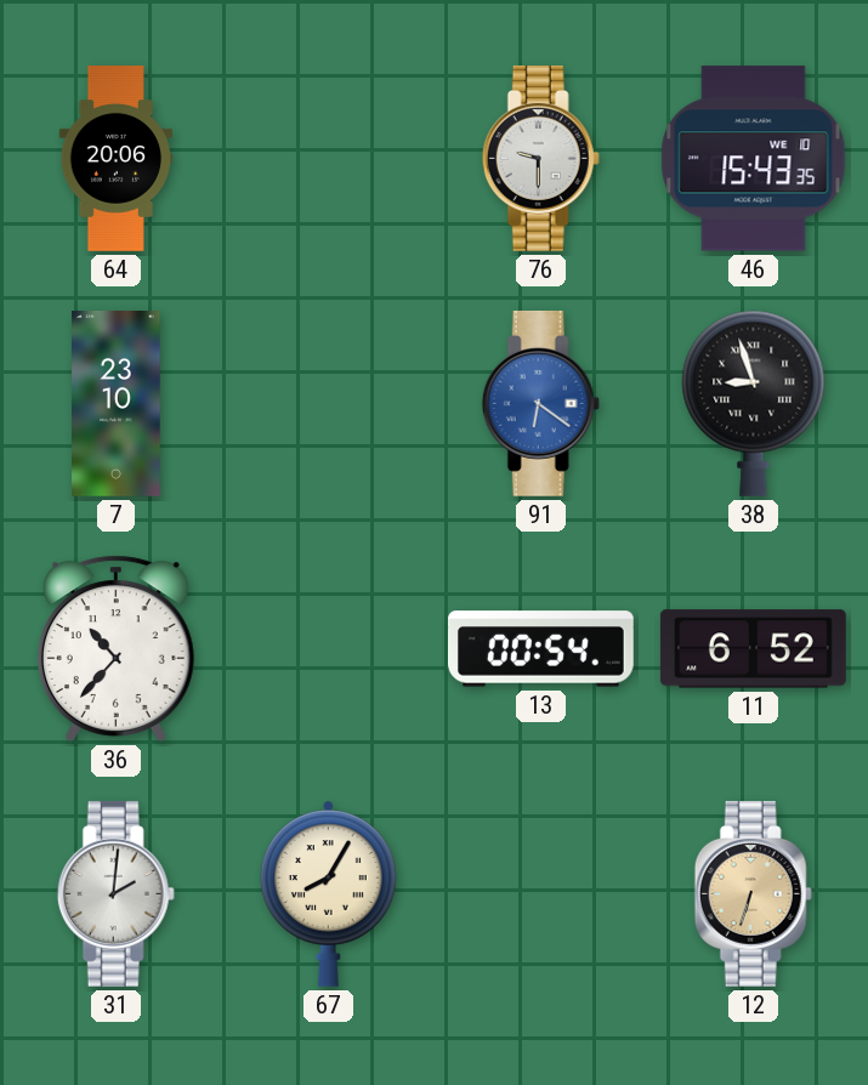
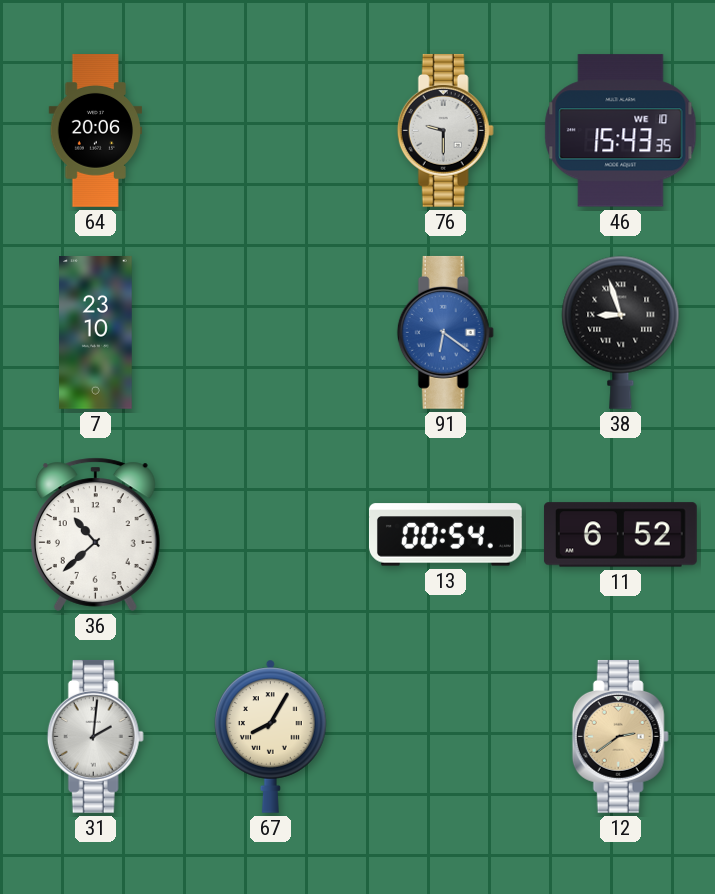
36: 10:37 -> 10:38 (95, 534)
12: 6:33 -> 2:39 (620, 736)
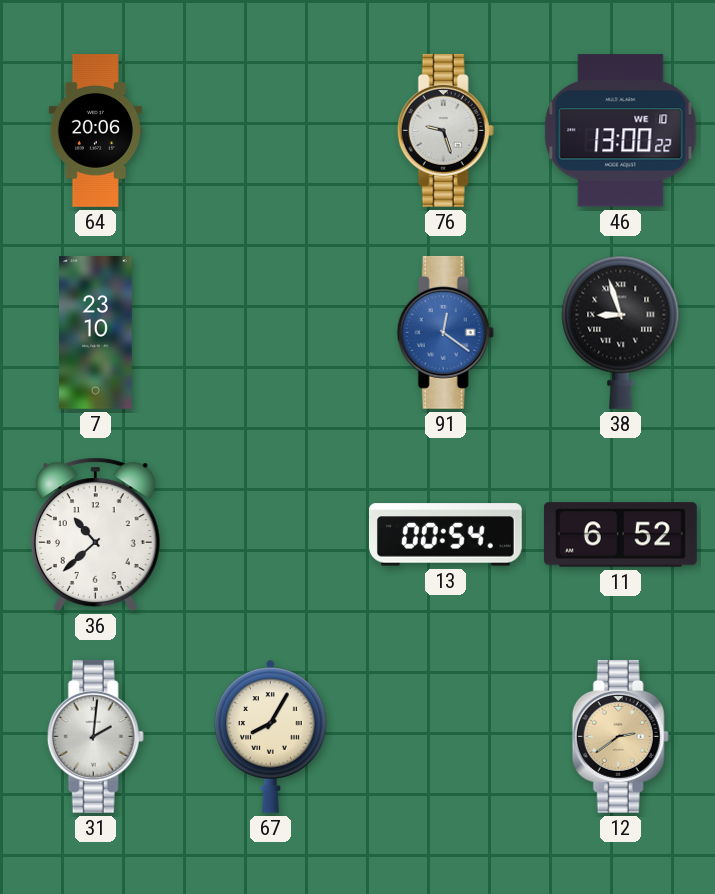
76: 9:30 -> 9:27 (445, 130)
46: 15:43 -> 13:00 (621, 131)
91: 6:21 -> 12:21 (445, 332)
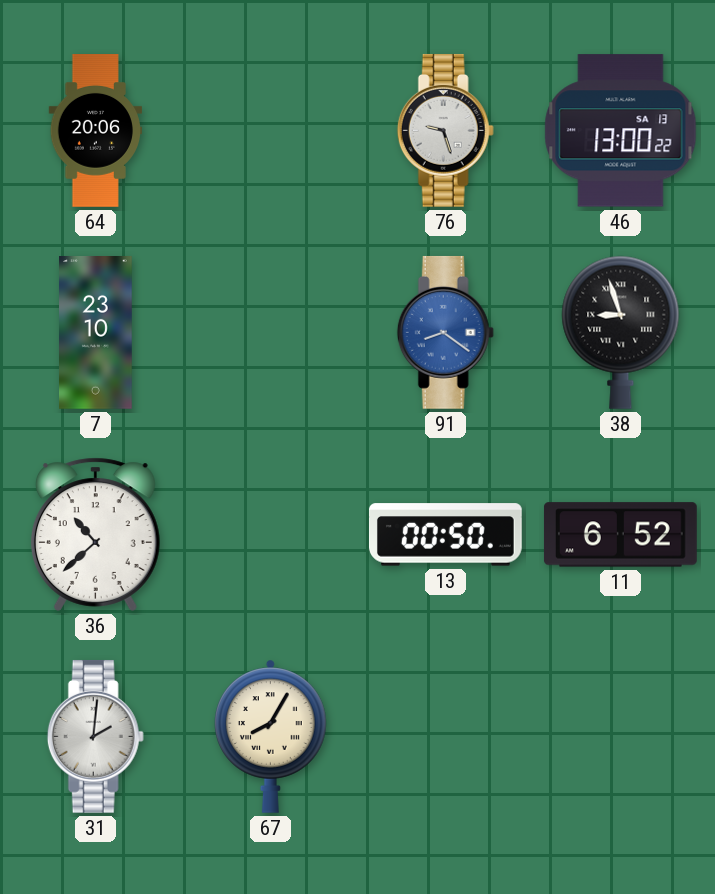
46 date: WE 10 -> SA 13 (621, 131)
91: 12:21 -> 8:21 (445, 332)
13: 00:54 -> 00:50 (445, 535)
12: 2:39 -> none (620, 736)
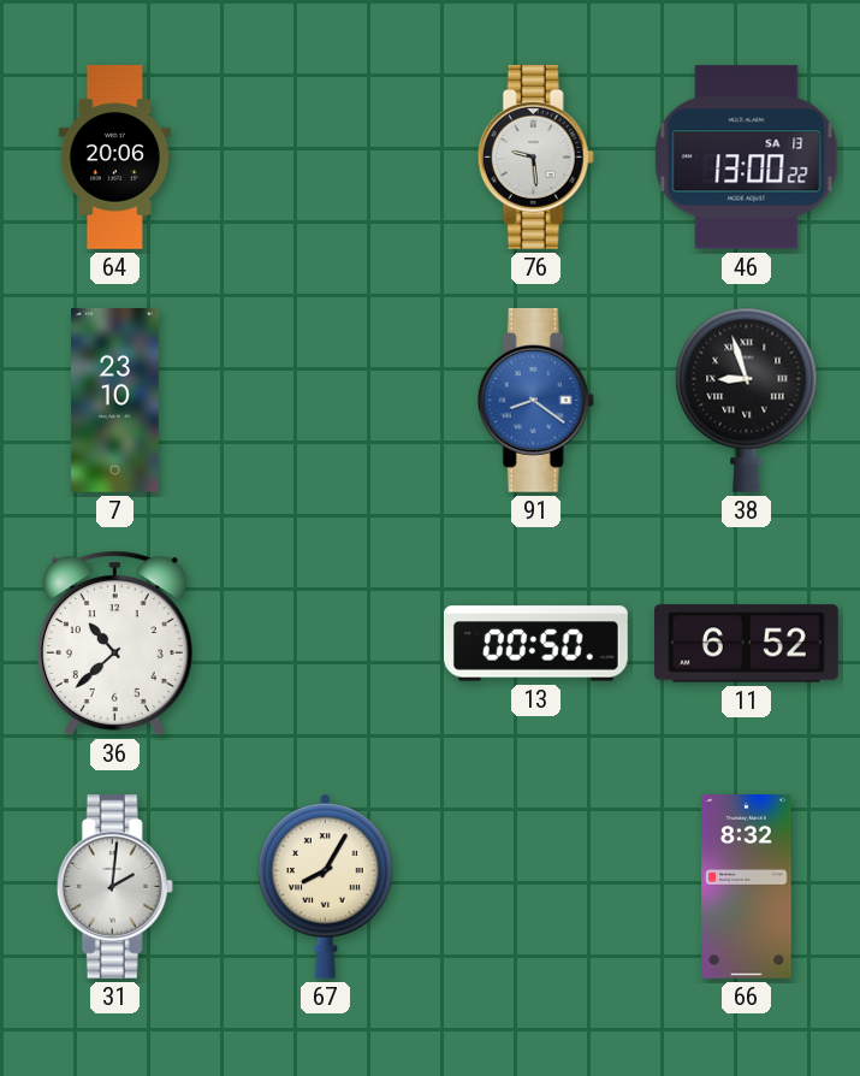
76: 9:27 -> 9:29 (535, 156)
66: none -> 8:32 (747, 887)
